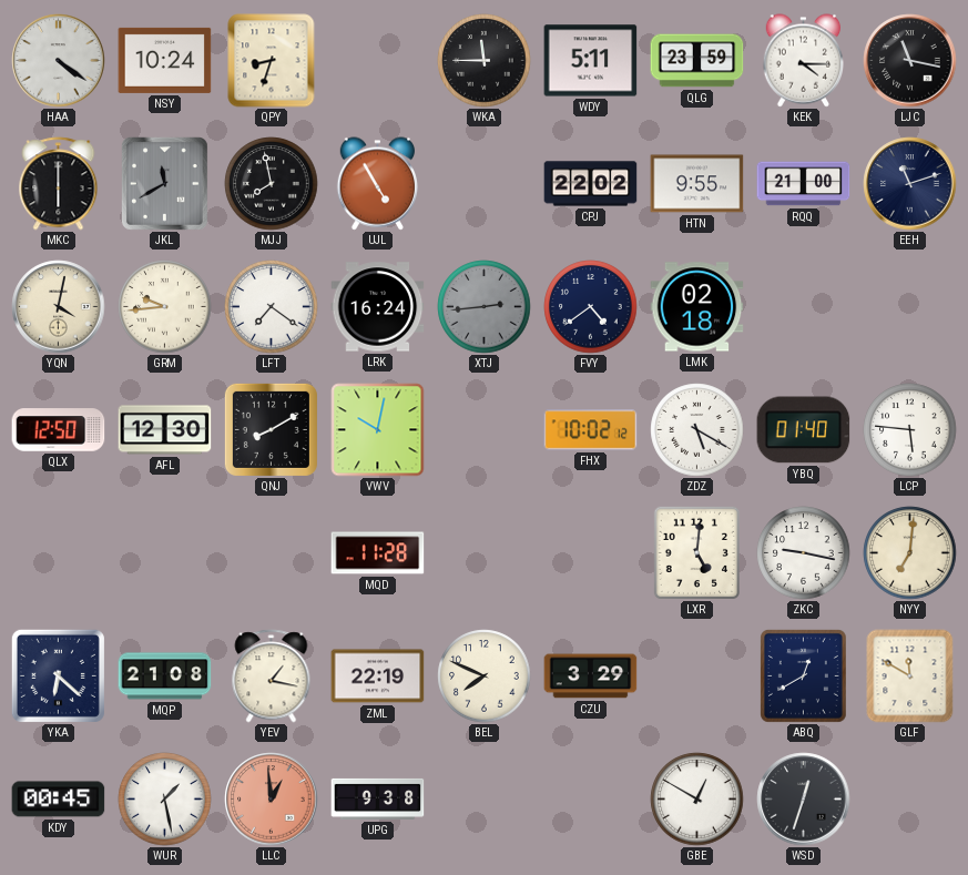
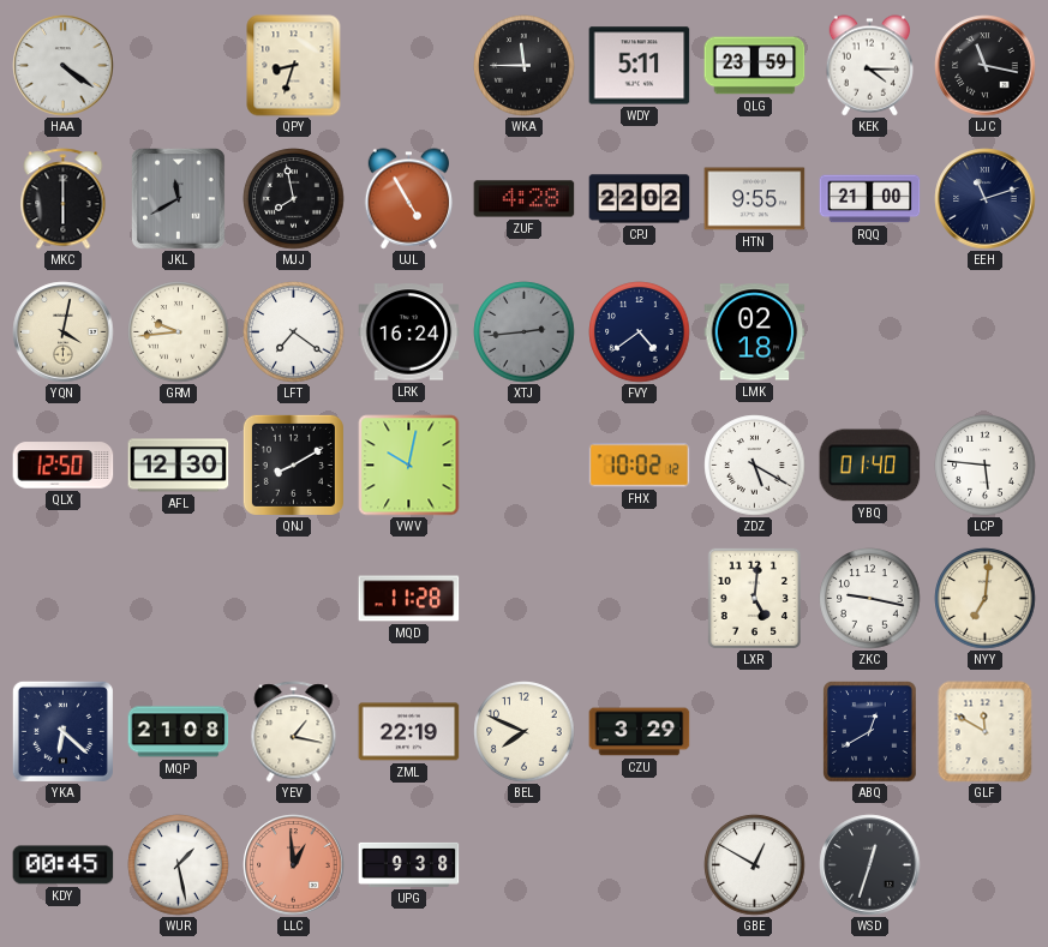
NSY: 10:24 -> none (165, 60)
ZUF: none -> 4:28 (525, 199)
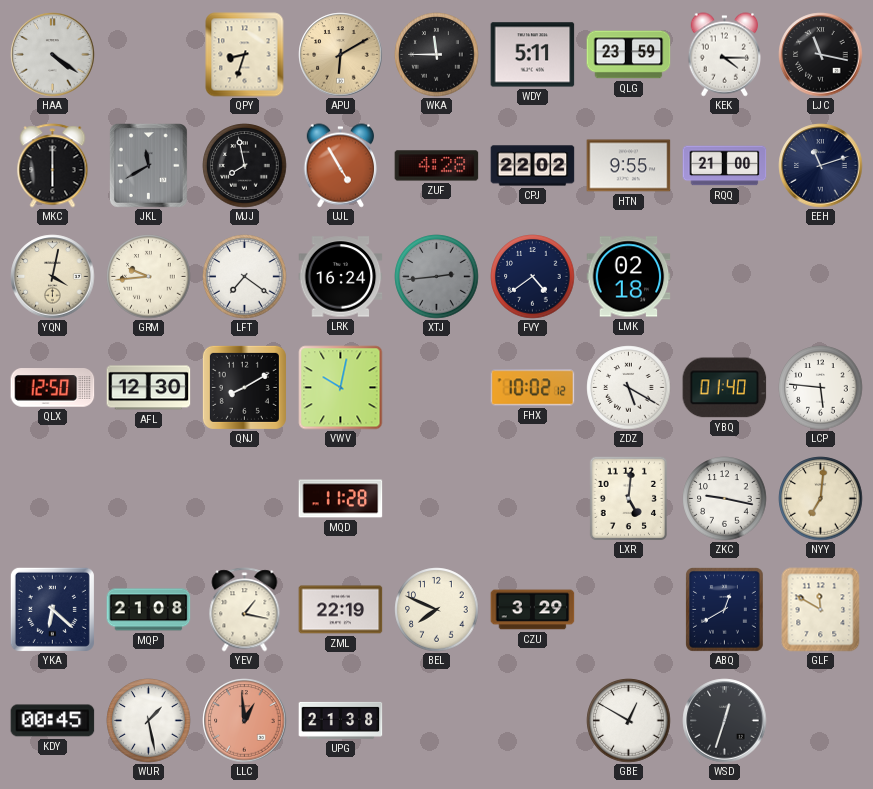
APU: none -> 6:10 (341, 55)
UPG: 9:38 -> 21:38 (341, 720)
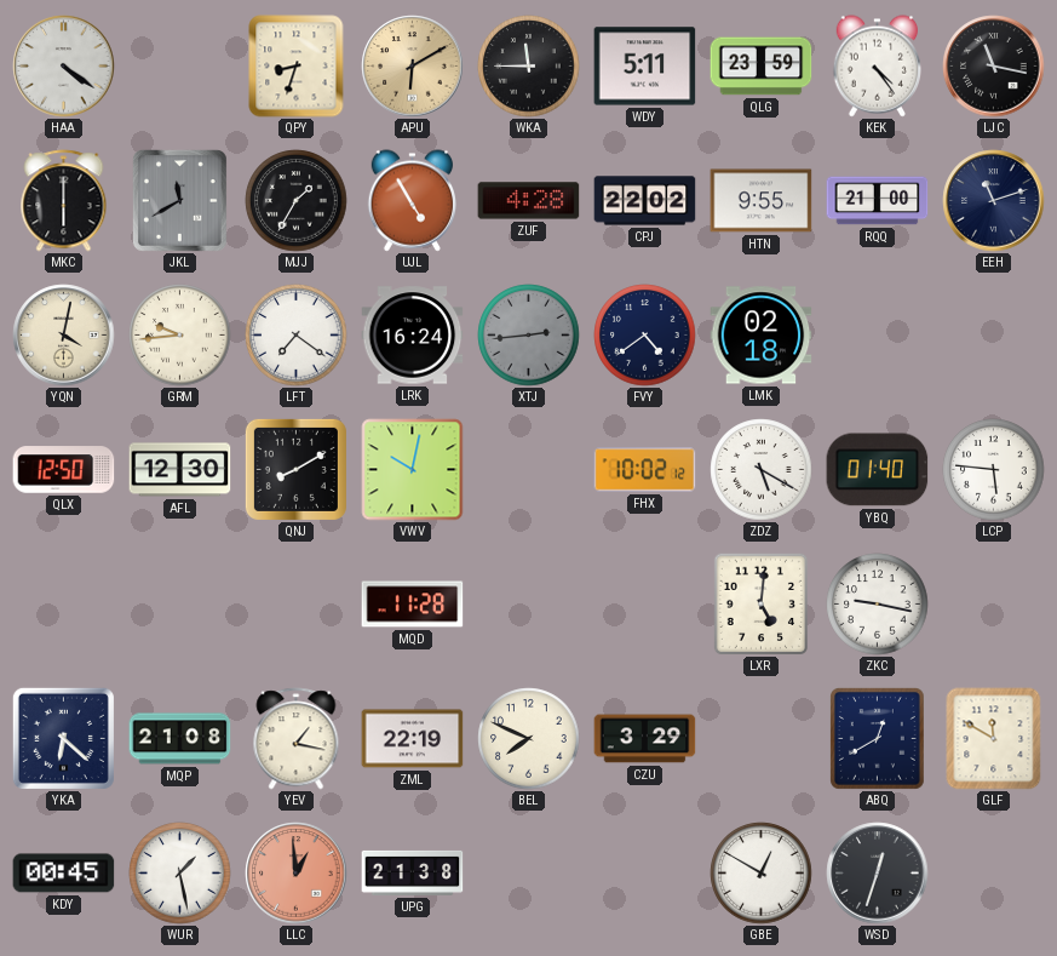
KEK: 4:15 -> 4:24 (877, 67)
MJJ: 7:58 -> 1:35 (297, 201)
NYY: 7:01 -> none (821, 499)
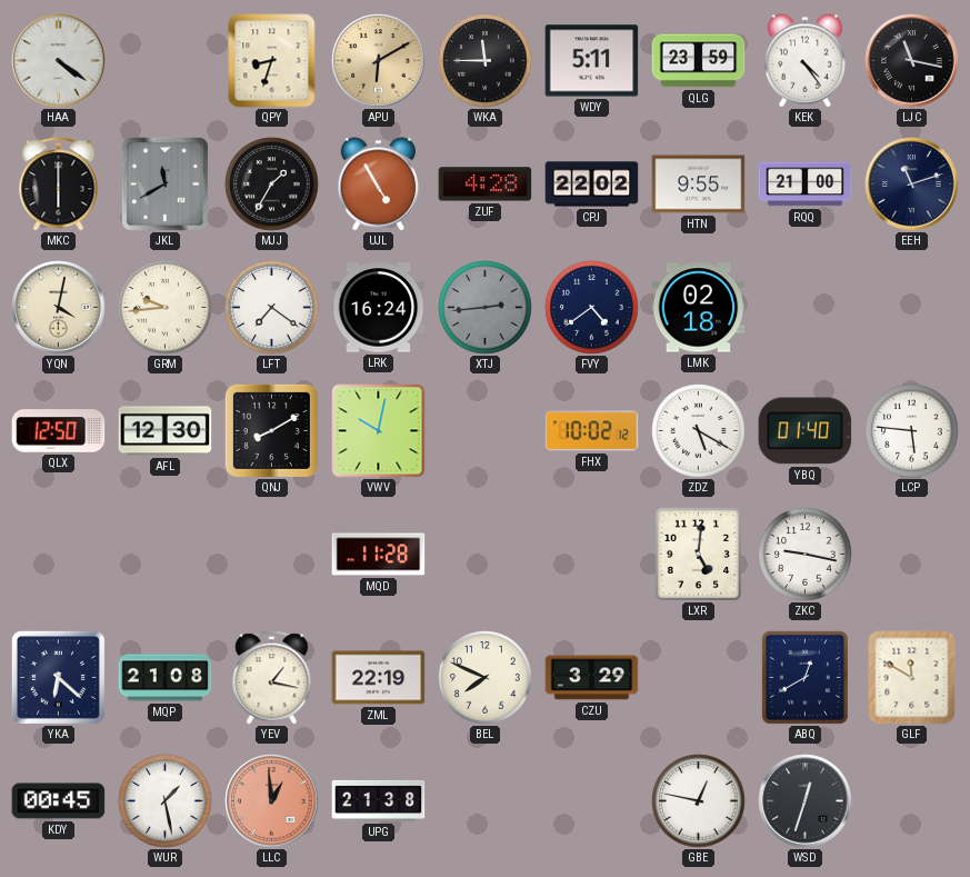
GBE: 12:50 -> 12:47 (699, 801)
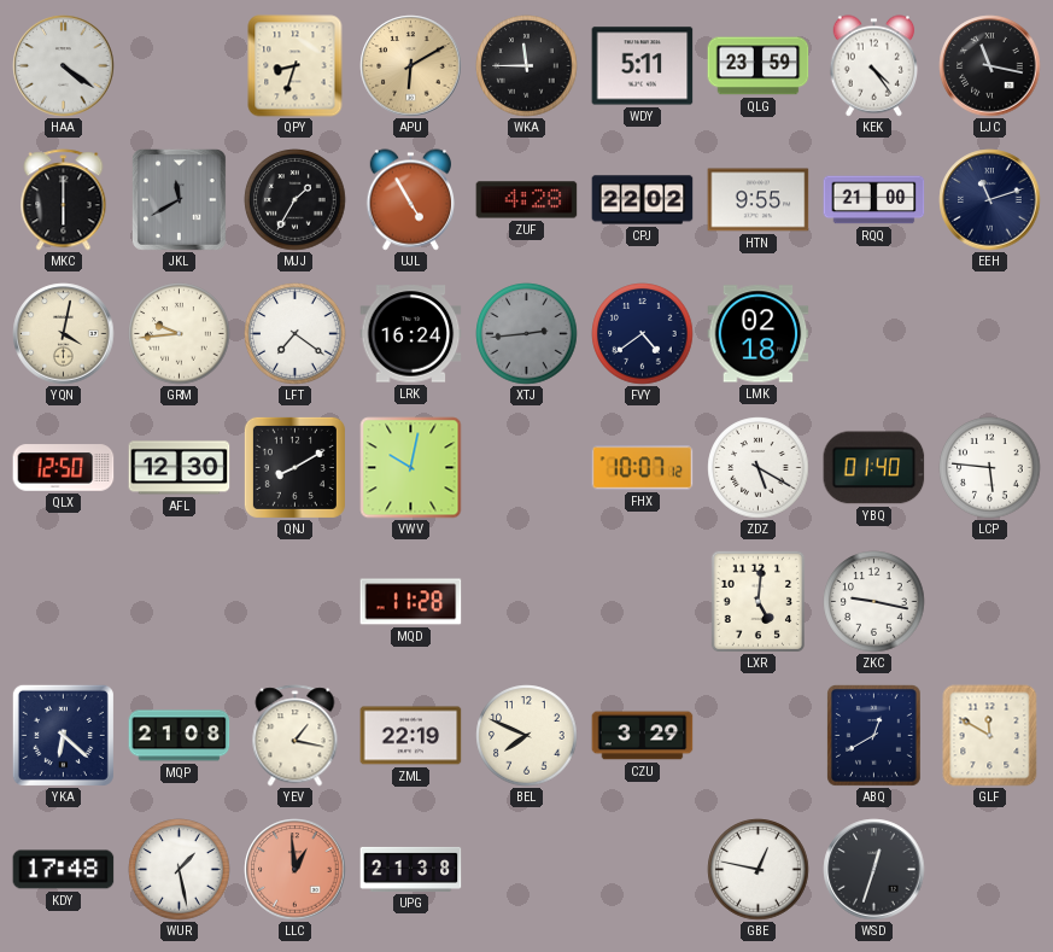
FHX: 10:02 -> 10:07 (643, 468)
KDY: 00:45 -> 17:48 (64, 870)
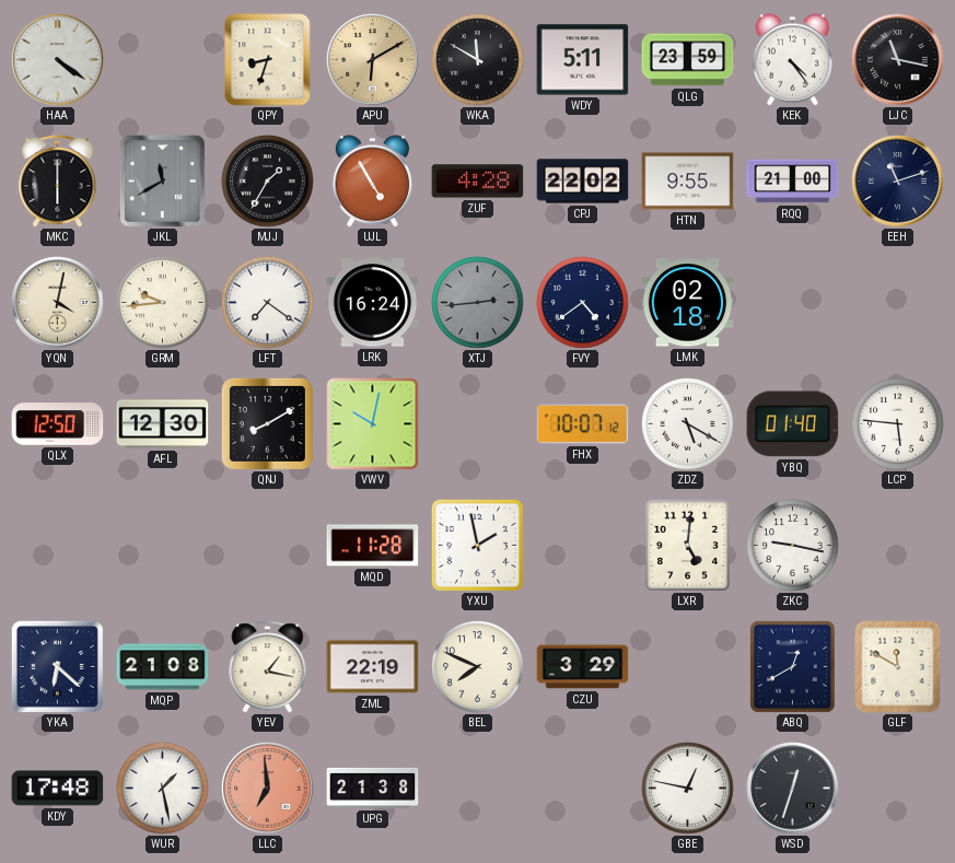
WKA: 11:45 -> 11:50 (478, 60)
YXU: none -> 1:58 (477, 545)
LLC: 12:59 -> 6:59 (268, 789)
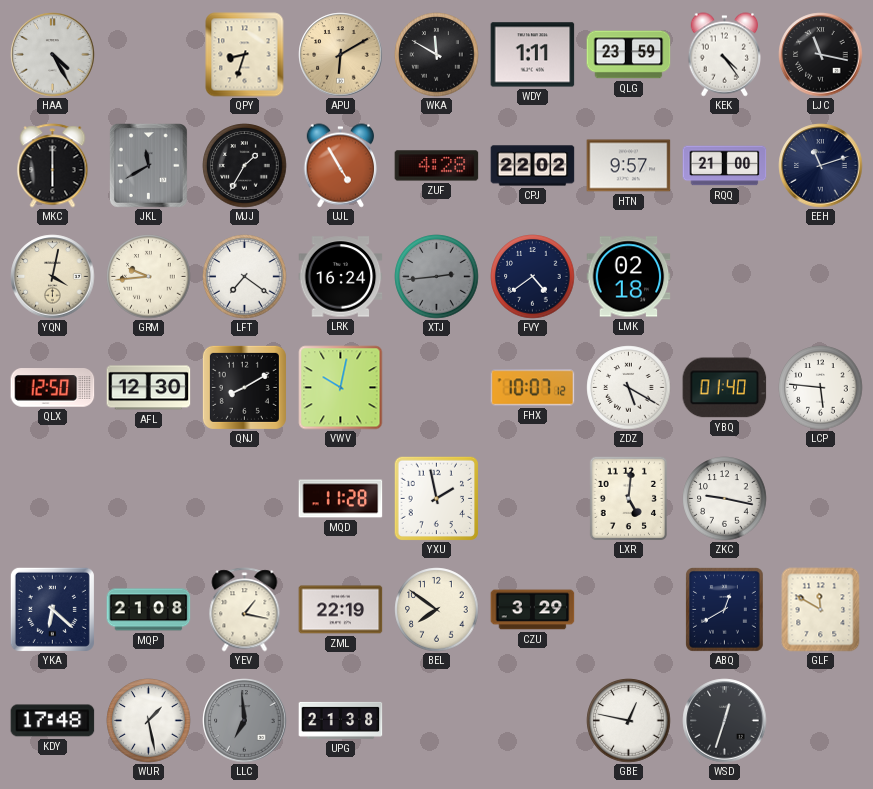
HAA: 4:21 -> 4:25 (53, 55)
WDY: 5:11 -> 1:11 (533, 55)
HTN: 9:55 -> 9:57 (629, 166)
BEL: 7:49 -> 7:51 (437, 610)
LLC dial: salmon -> grey (245, 721)
